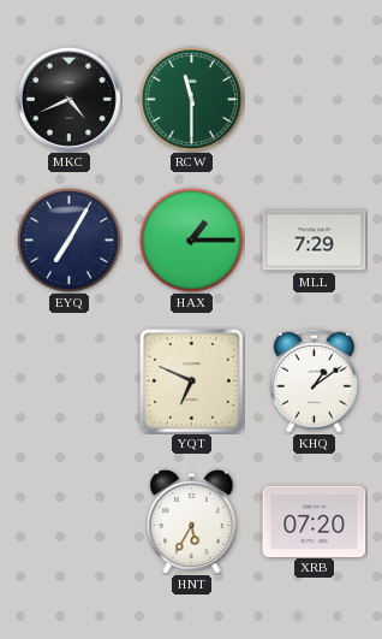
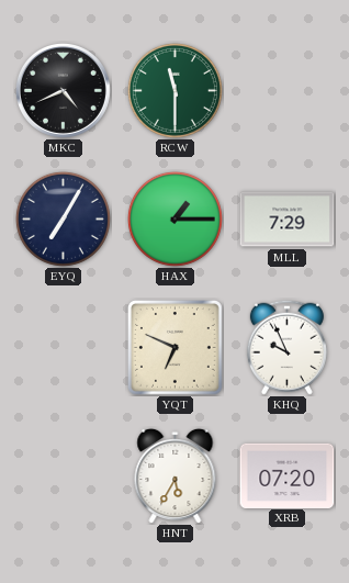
KHQ: 1:09 -> 9:56 (286, 347)
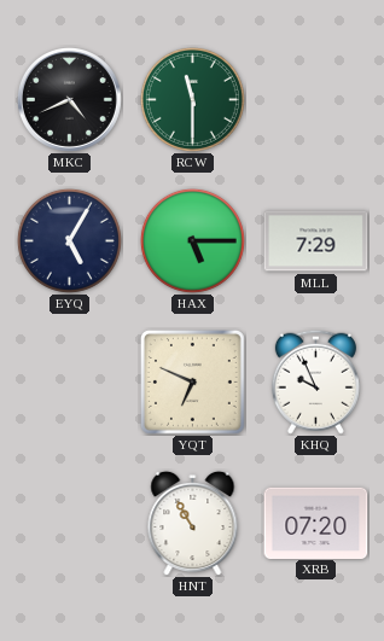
EYQ: 7:05 -> 5:05 (69, 240)
HAX: 1:15 -> 5:15 (192, 240)
HNT: 5:35 -> 10:55 (193, 523)
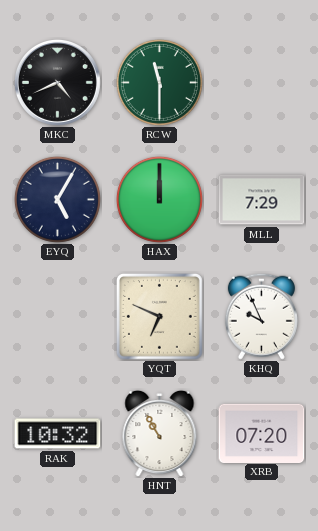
HAX: 5:15 -> 12:00 (159, 199)
RAK: none -> 10:32 (58, 434)
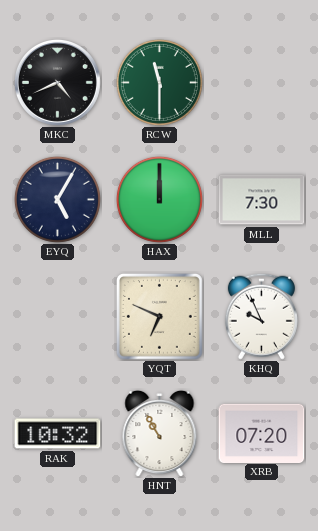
MLL: 7:29 -> 7:30 (262, 200)
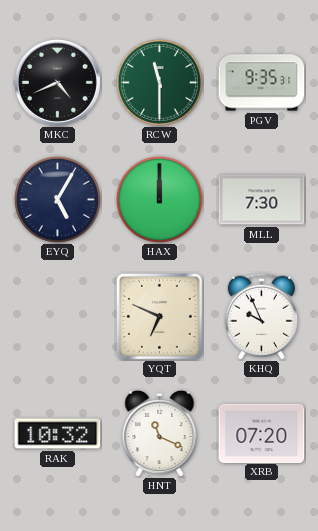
PGV: none -> 9:35 (262, 83)
HNT: 10:55 -> 11:19 (160, 433)
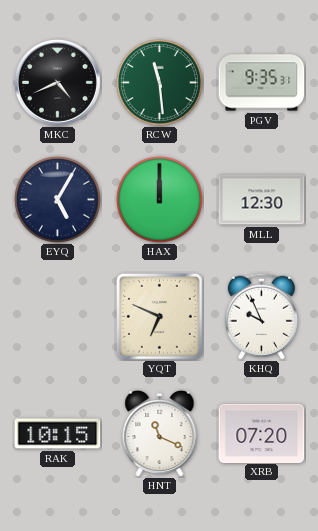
RCW: 11:30 -> 11:29 (159, 82)
MLL: 7:30 -> 12:30 (262, 200)
RAK: 10:32 -> 10:15 (58, 434)
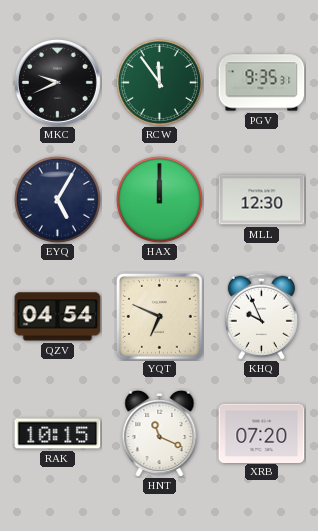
MKC: 4:41 -> 9:41 (57, 82)
RCW: 11:29 -> 11:54 (159, 82)
QZV: none -> 04:54 (58, 317)
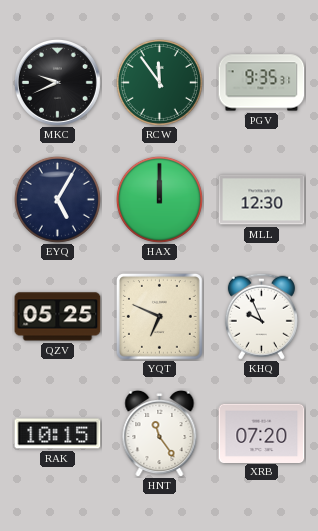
QZV: 04:54 -> 05:25 (58, 317)
HNT: 11:19 -> 11:24 (160, 433)
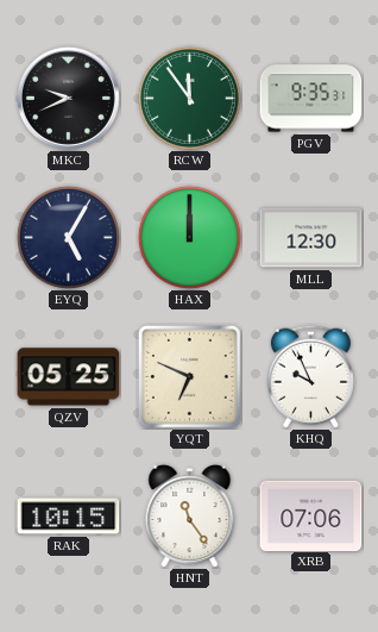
XRB: 07:20 -> 07:06 (311, 515)
